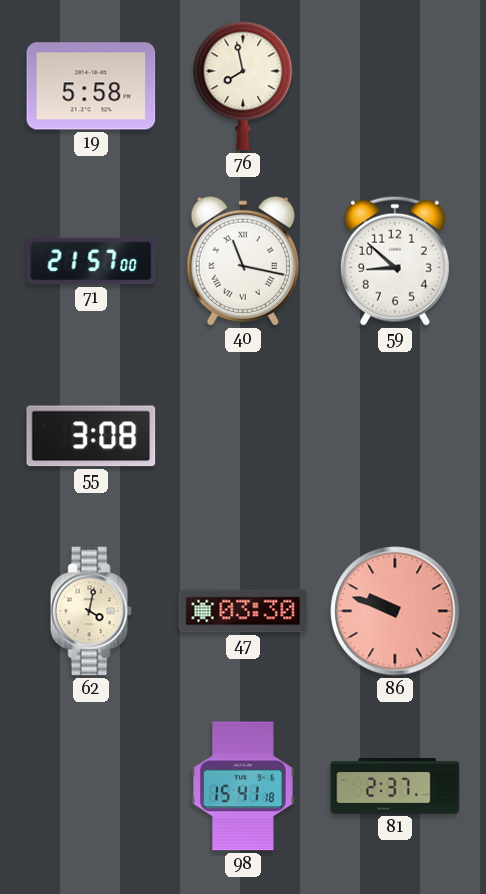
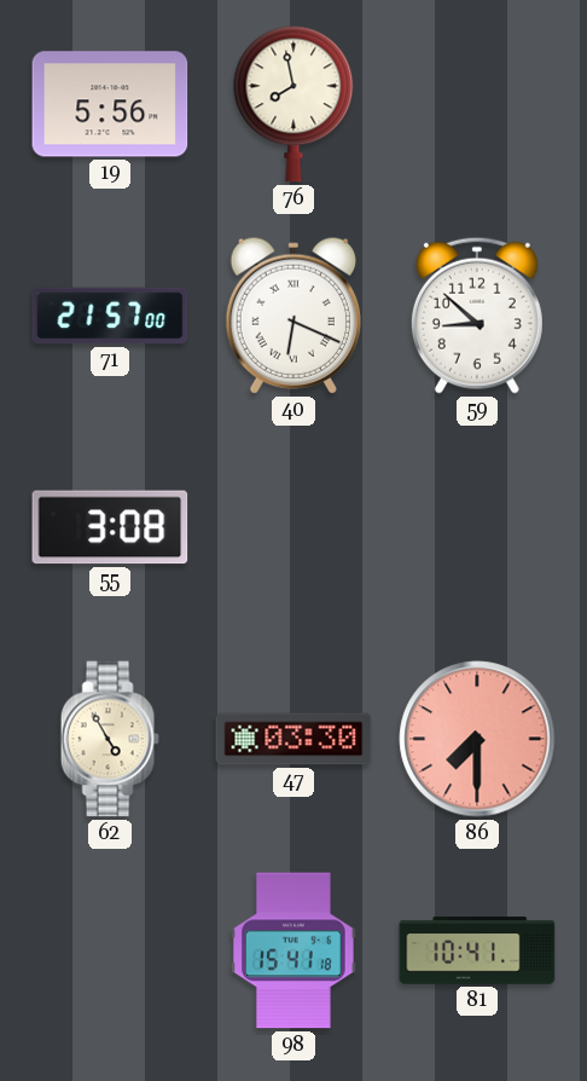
19: 5:58 -> 5:56 (110, 104)
40: 11:17 -> 6:19 (293, 316)
62: 4:02 -> 4:55 (110, 739)
86: 9:48 -> 7:30 (477, 739)
81: 2:37 -> 10:41 (477, 950)
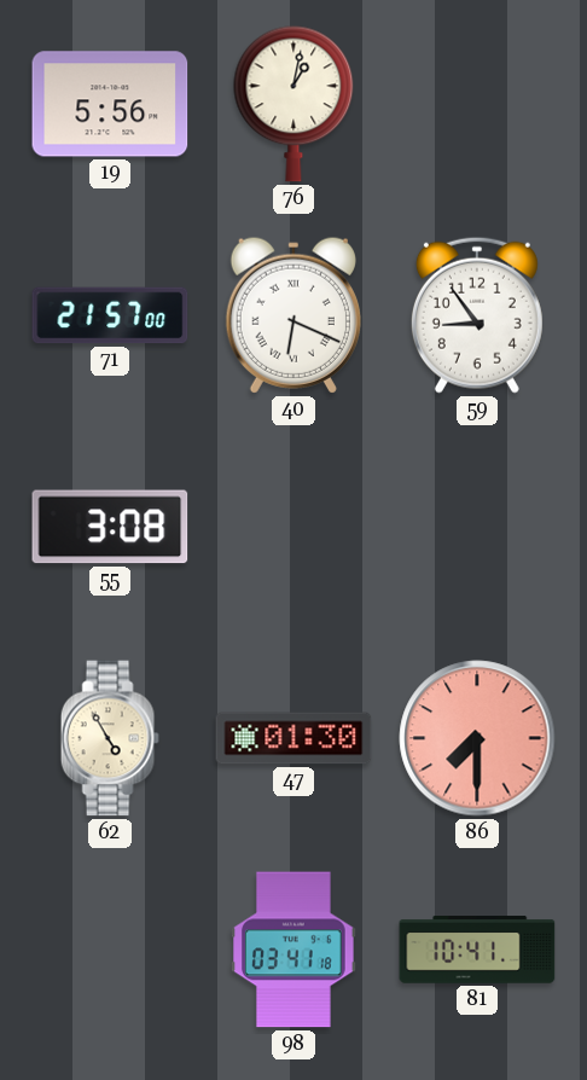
76: 7:58 -> 1:02 (293, 104)
59: 8:52 -> 8:54 (477, 315)
47: 03:30 -> 01:30 (293, 738)
98: 15:41 -> 03:41 (293, 950)
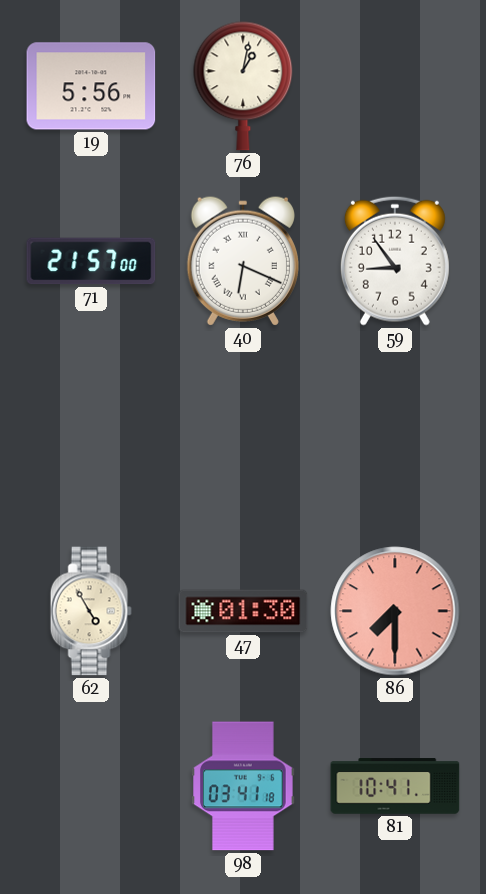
55: 3:08 -> none (110, 527)
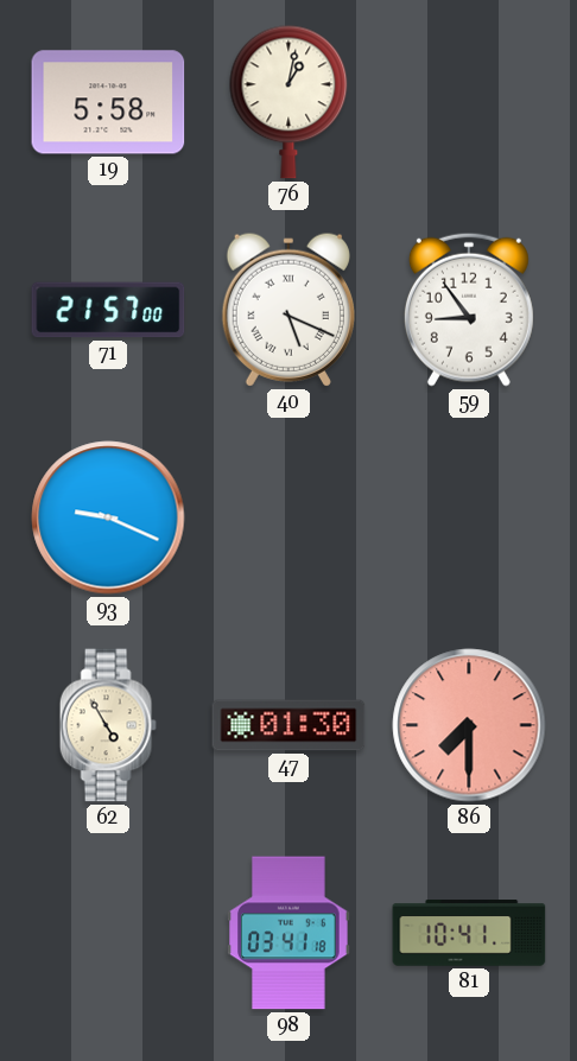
19: 5:56 -> 5:58 (108, 102)
40: 6:19 -> 5:19 (288, 310)
93: none -> 9:19 (108, 517)
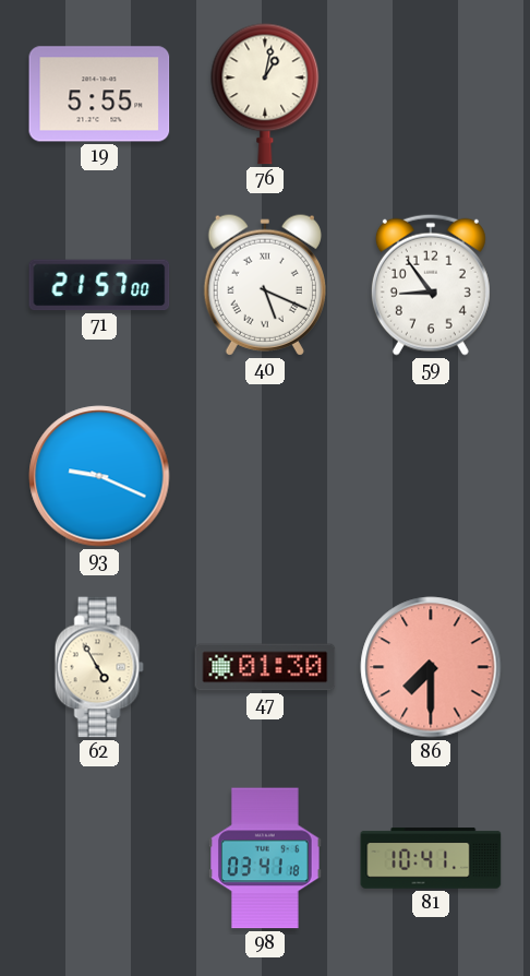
19: 5:58 -> 5:55 (99, 94)
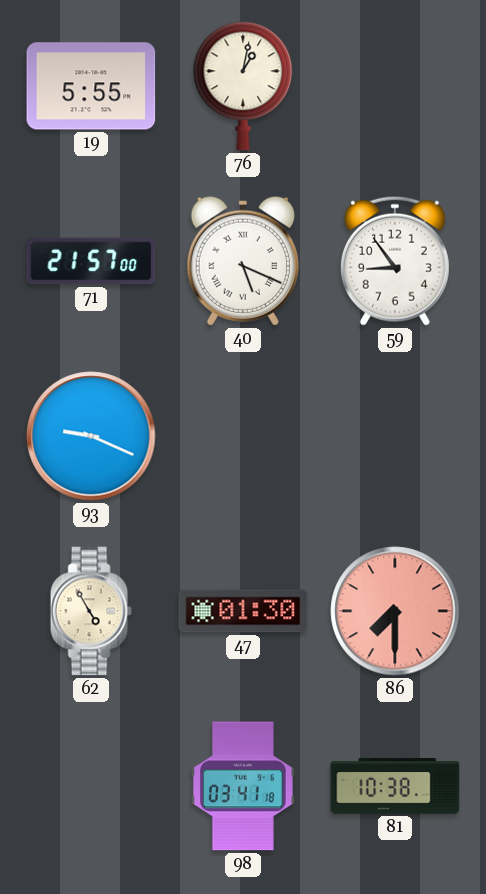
81: 10:41 -> 10:38 (395, 786)
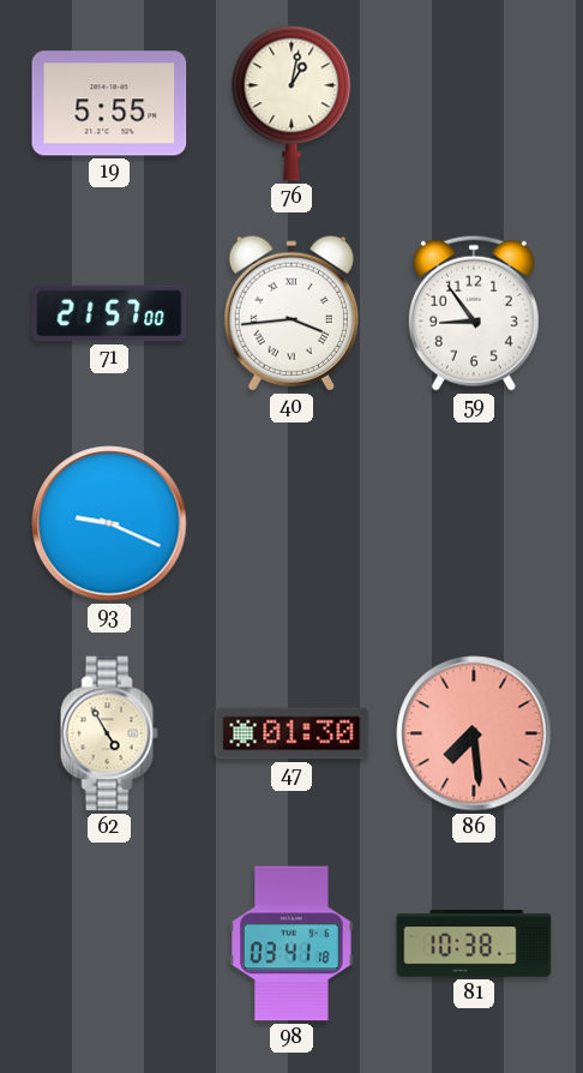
40: 5:19 -> 3:44 (291, 313)
86: 7:30 -> 7:29 (474, 733)
